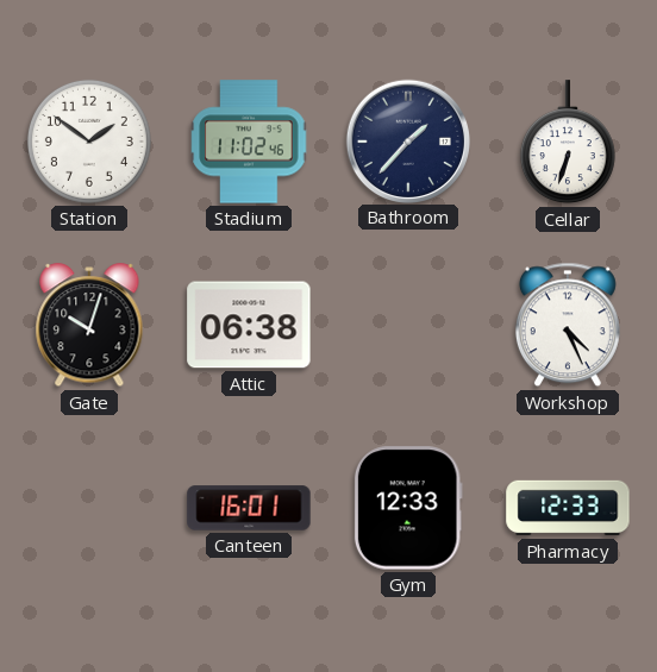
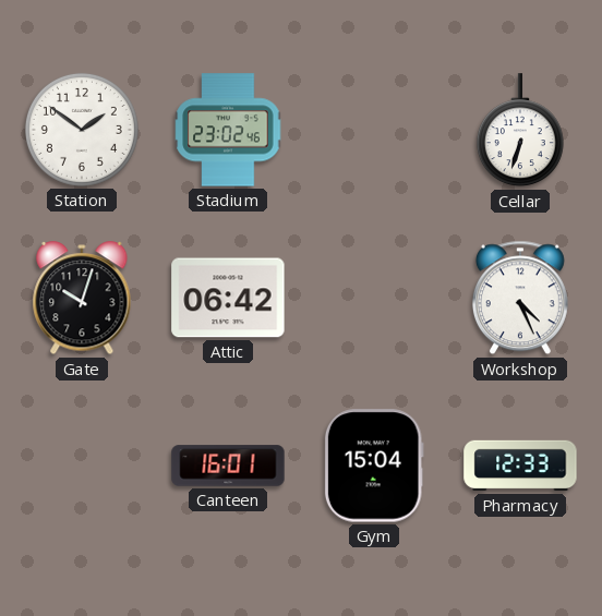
Stadium: 11:02 -> 23:02 (228, 130)
Bathroom: 1:37 -> none (407, 140)
Attic: 06:38 -> 06:42 (228, 298)
Gym: 12:33 -> 15:04 (374, 466)
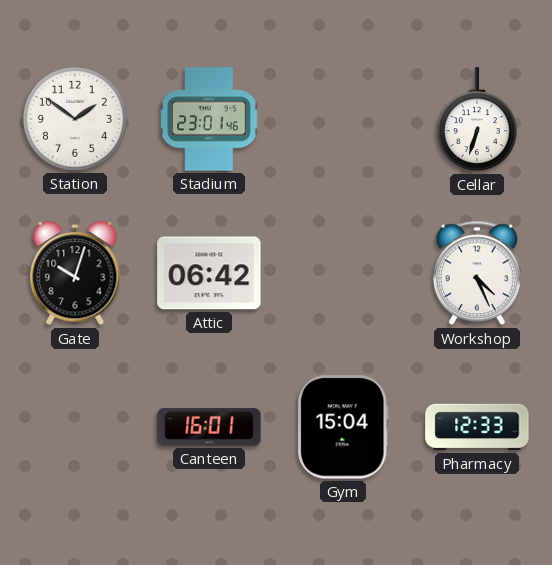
Stadium: 23:02 -> 23:01 (209, 119)
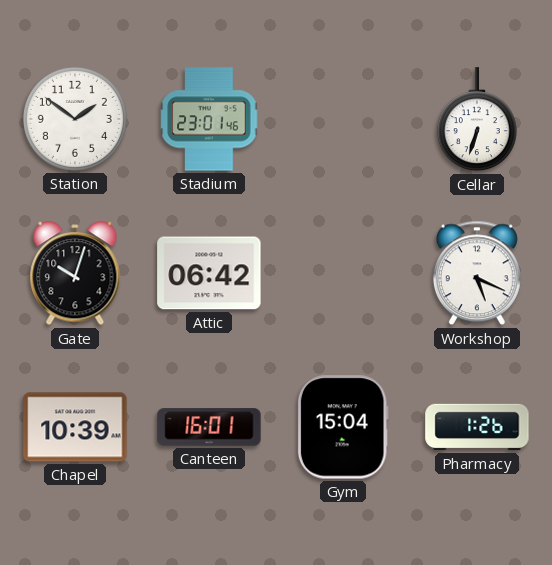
Workshop: 4:26 -> 5:19 (477, 273)
Chapel: none -> 10:39 (75, 427)
Pharmacy: 12:33 -> 1:26 (477, 427)
